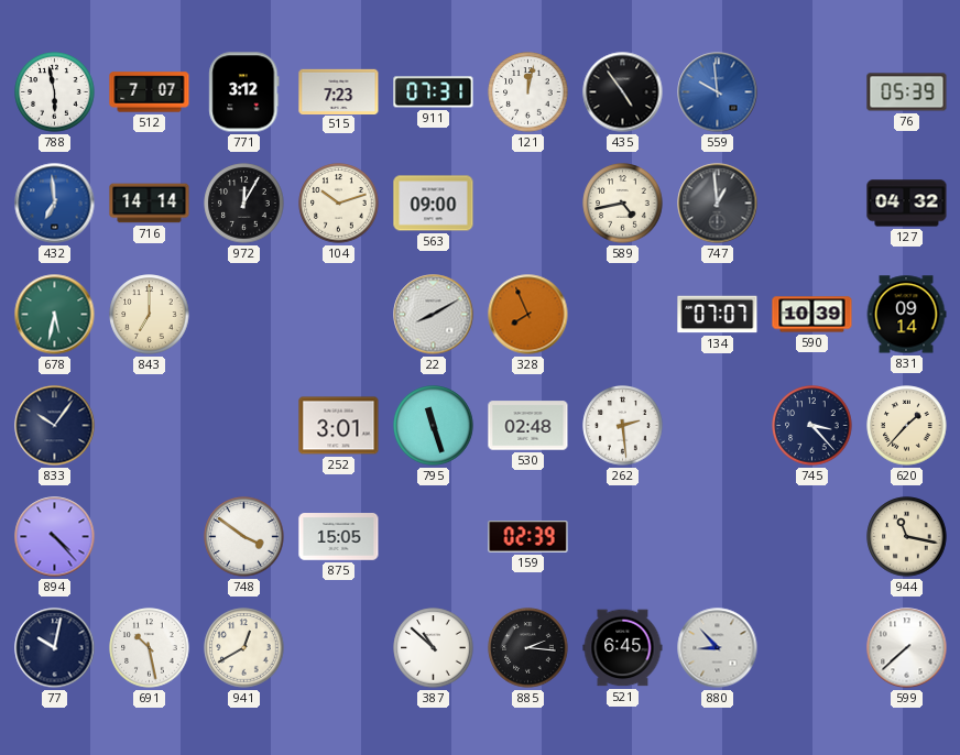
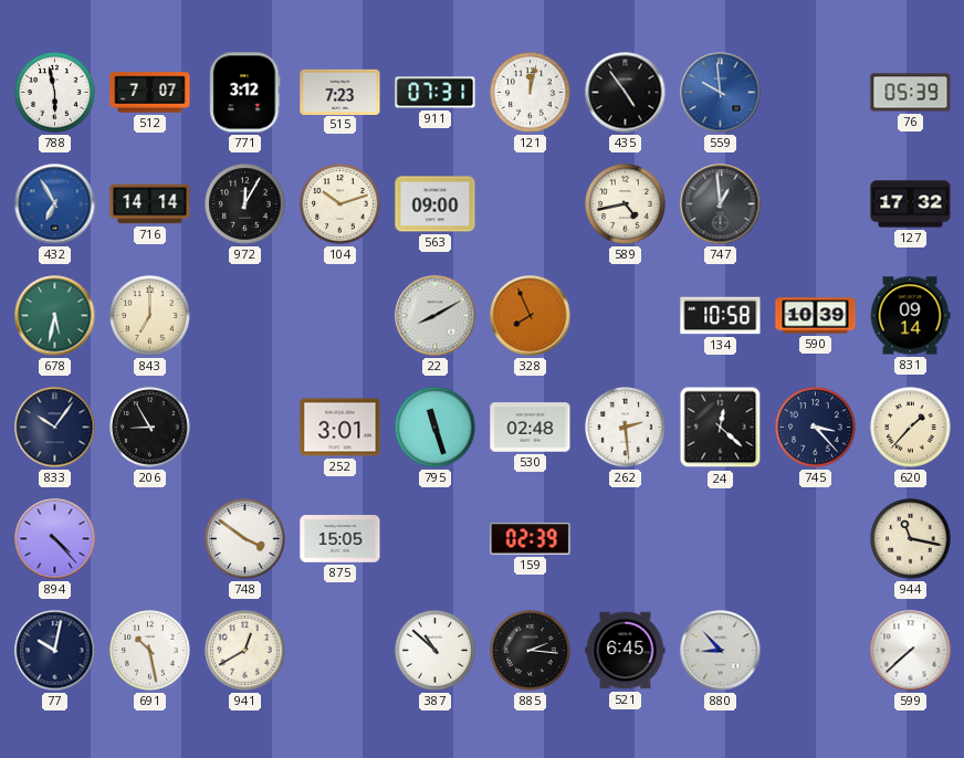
432: 6:59 -> 6:55 (55, 204)
127: 04:32 -> 17:32 (911, 204)
134: 07:07 -> 10:58 (721, 316)
206: none -> 8:55 (150, 428)
24: none -> 12:22 (721, 428)
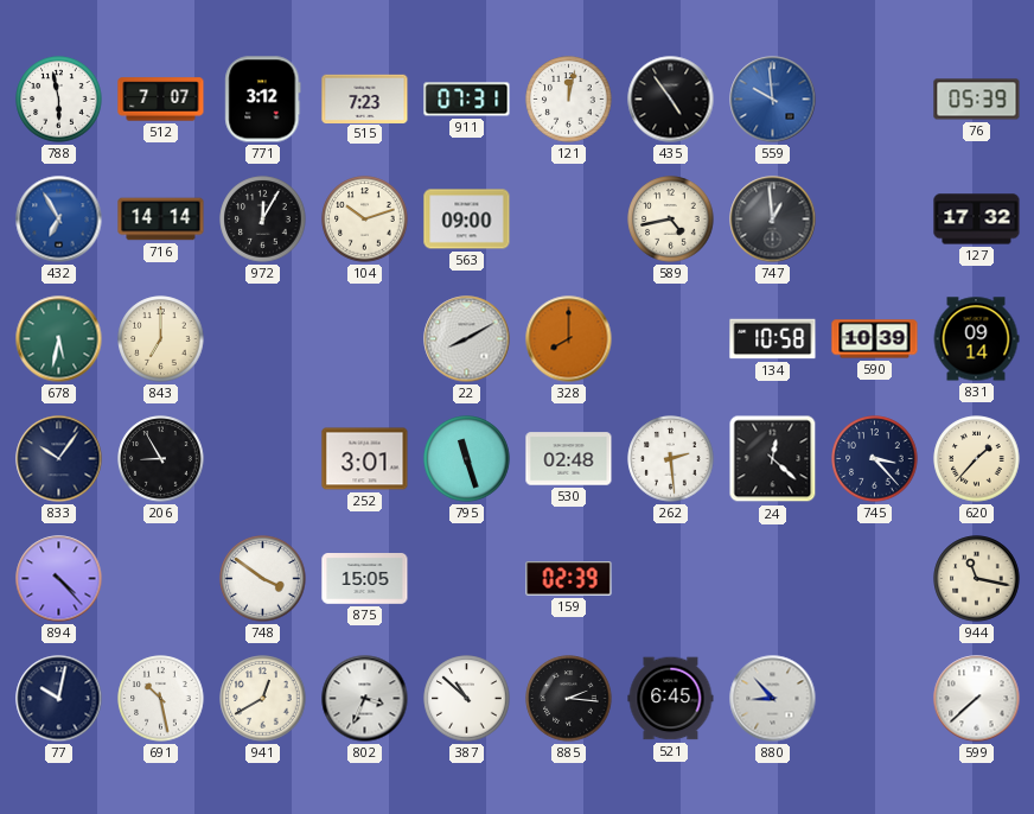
328: 7:56 -> 8:00 (569, 339)
802: none -> 3:34 (365, 699)
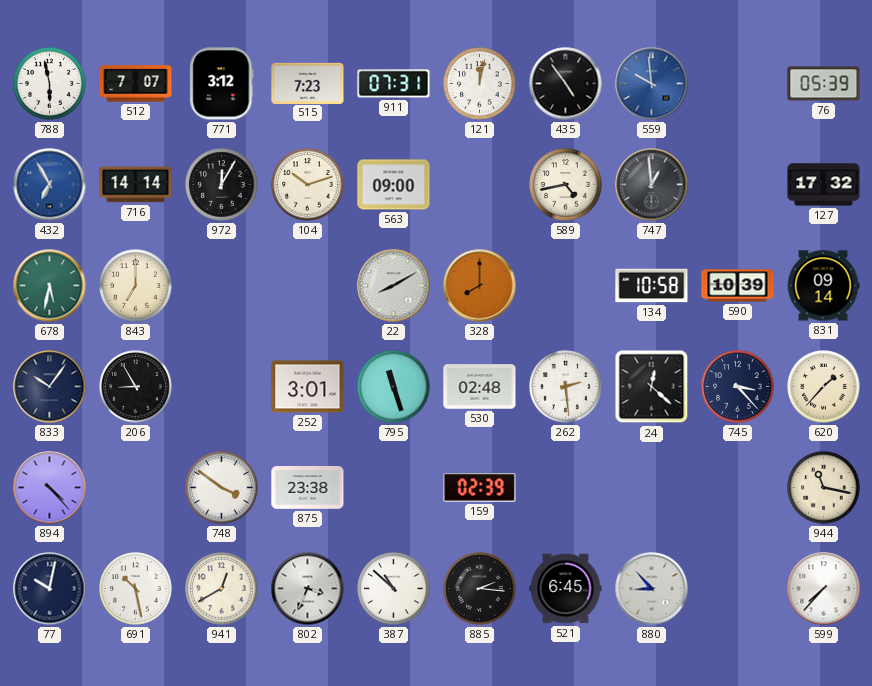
875: 15:05 -> 23:38 (308, 488)
599: 7:38 -> 7:37 (824, 589)
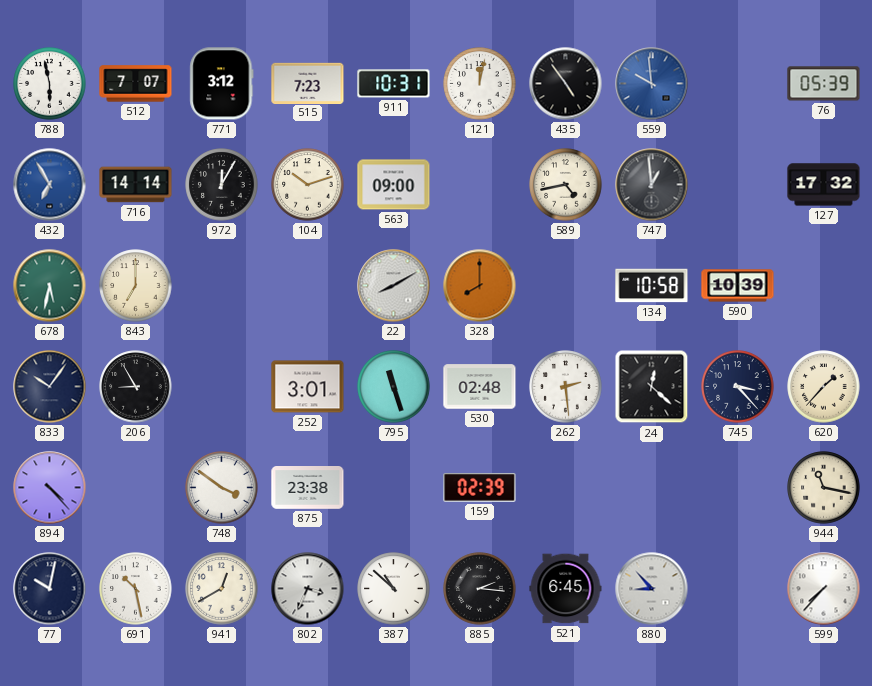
911: 07:31 -> 10:31 (394, 84)
831: 09:14 -> none (823, 286)
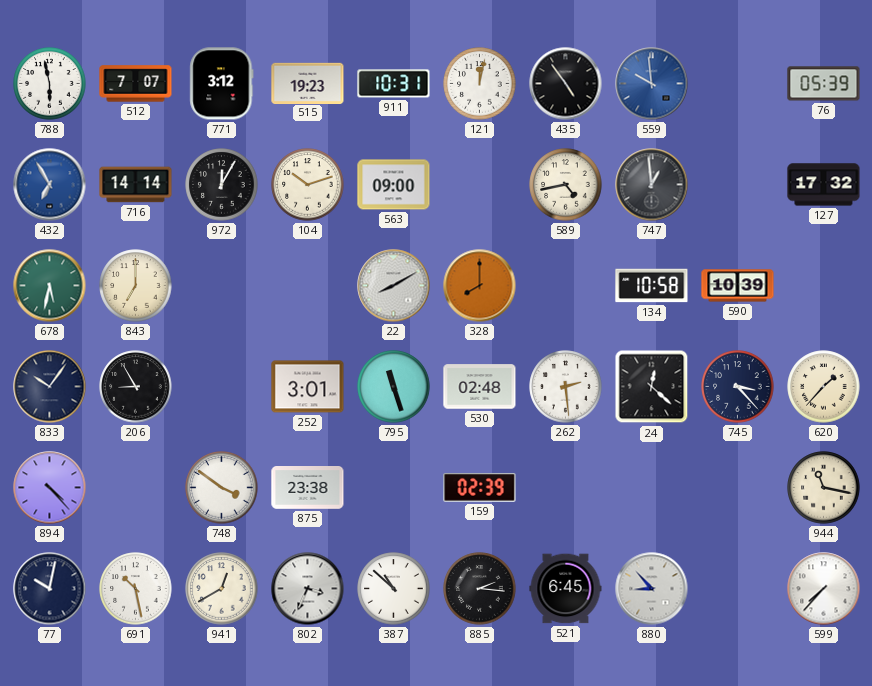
515: 7:23 -> 19:23 (308, 83)
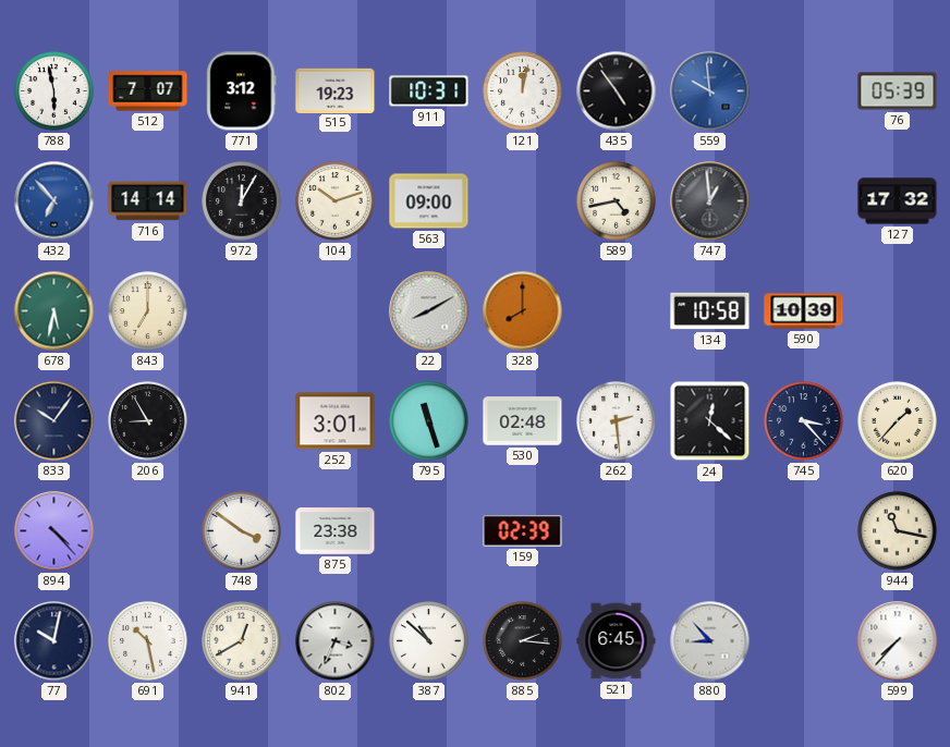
432: 6:55 -> 6:53 (54, 201)
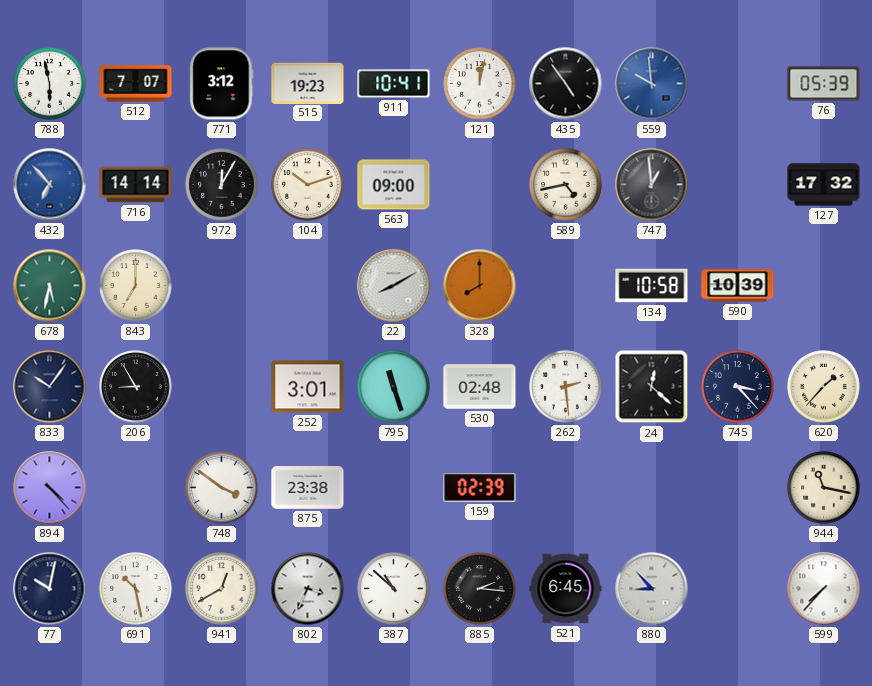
911: 10:31 -> 10:41 (394, 84)
